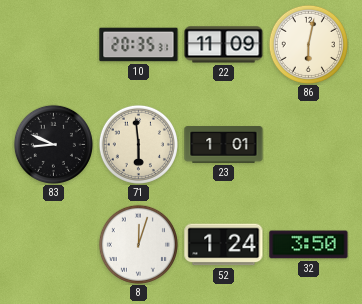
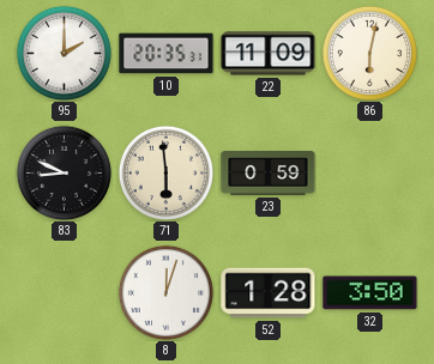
95: none -> 2:00 (64, 53)
23: 1:01 -> 0:59 (269, 174)
52: 1:24 -> 1:28 (269, 293)
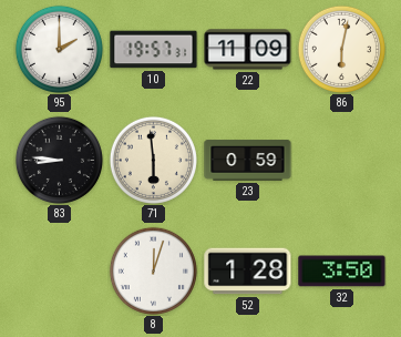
10: 20:35 -> 19:57 (154, 50)
83: 8:49 -> 8:46 (59, 160)
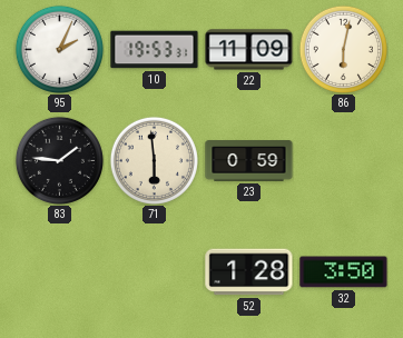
95: 2:00 -> 2:04 (59, 49)
10: 19:57 -> 19:53 (155, 50)
83: 8:46 -> 1:46 (59, 160)
8: 12:03 -> none (153, 270)
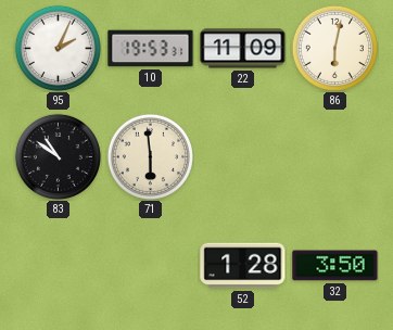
83: 1:46 -> 10:51 (58, 156)
23: 0:59 -> none (249, 161)
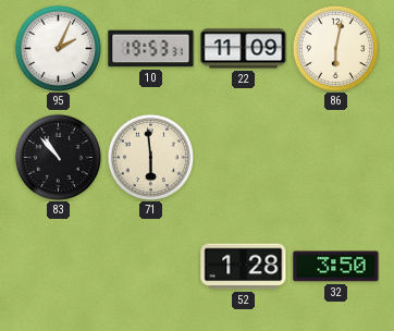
83: 10:51 -> 10:53 (58, 157)
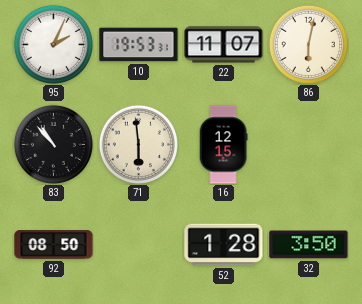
22: 11:09 -> 11:07 (224, 45)
16: none -> 12:15 (223, 145)
92: none -> 08:50 (54, 245)
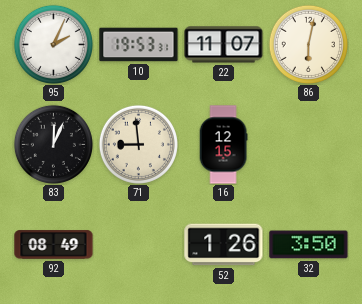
83: 10:53 -> 12:04 (53, 144)
71: 5:59 -> 8:59 (138, 144)
92: 08:50 -> 08:49 (54, 245)
52: 1:28 -> 1:26 (224, 245)
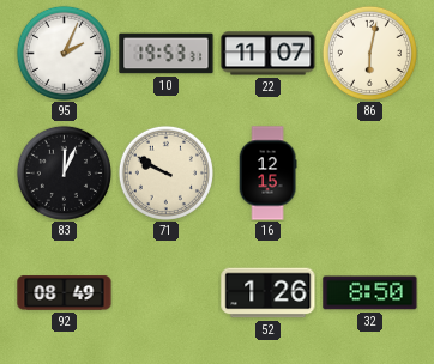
71: 8:59 -> 9:50 (165, 172)
32: 3:50 -> 8:50 (370, 293)
